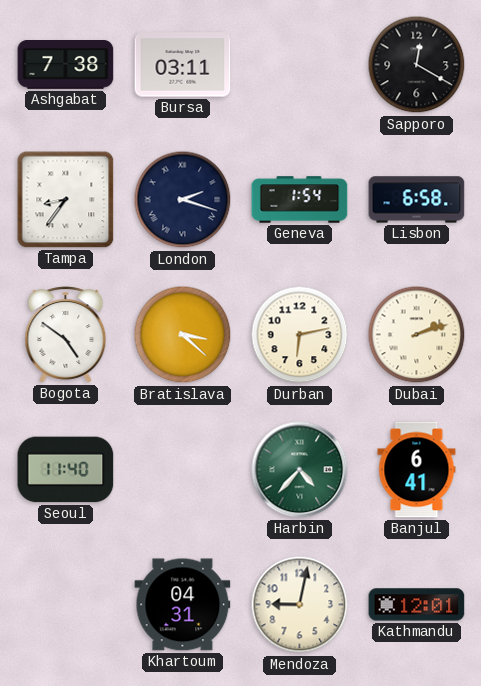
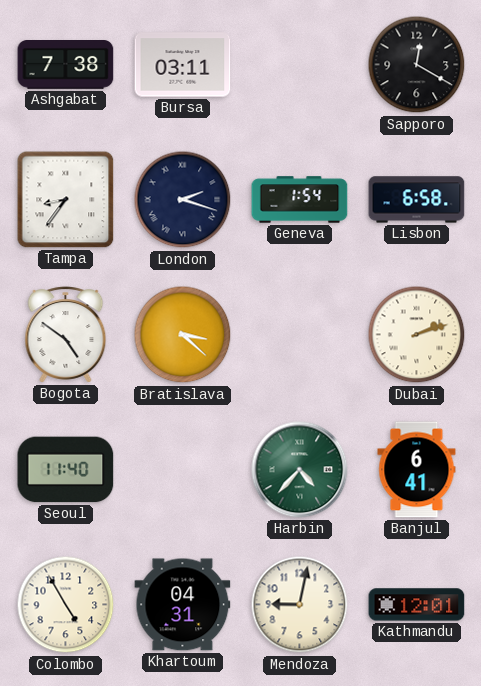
Durban: 6:13 -> none (300, 335)
Colombo: none -> 4:55 (66, 605)
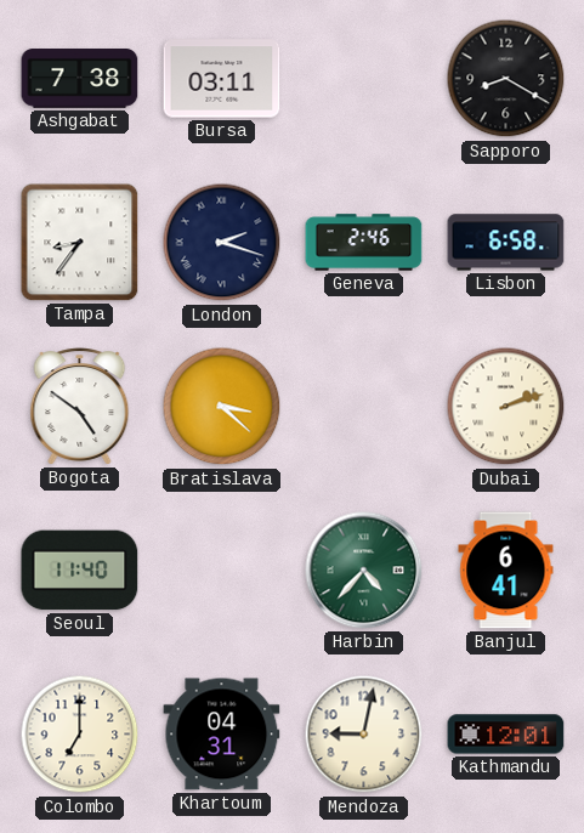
Sapporo: 12:20 -> 8:20 (506, 79)
Geneva: 1:54 -> 2:46 (364, 243)
Colombo: 4:55 -> 7:00 (80, 735)
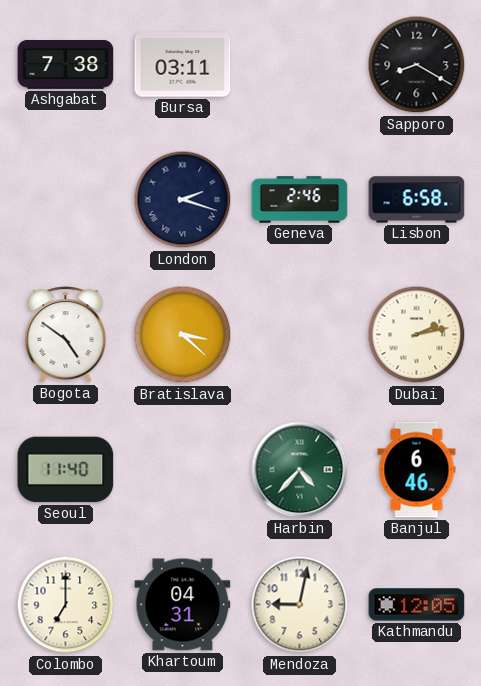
Tampa: 8:36 -> none (80, 243)
Dubai: 2:12 -> 2:13 (417, 335)
Banjul: 6:41 -> 6:46 (417, 470)
Kathmandu: 12:01 -> 12:05 (417, 605)
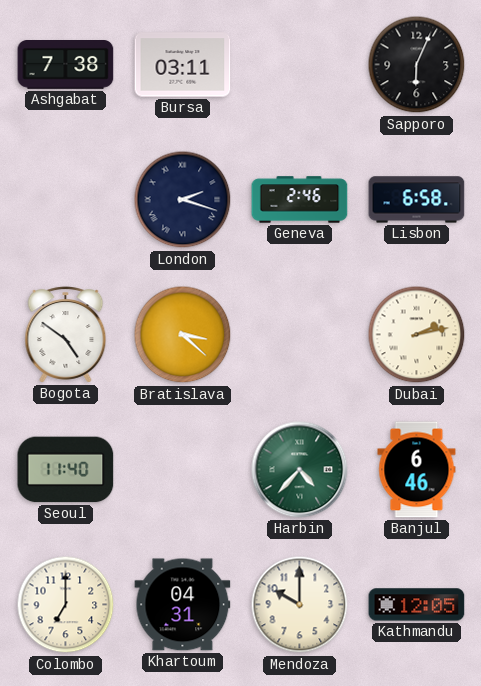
Sapporo: 8:20 -> 6:04 (417, 65)
Mendoza: 9:02 -> 10:00 (300, 605)
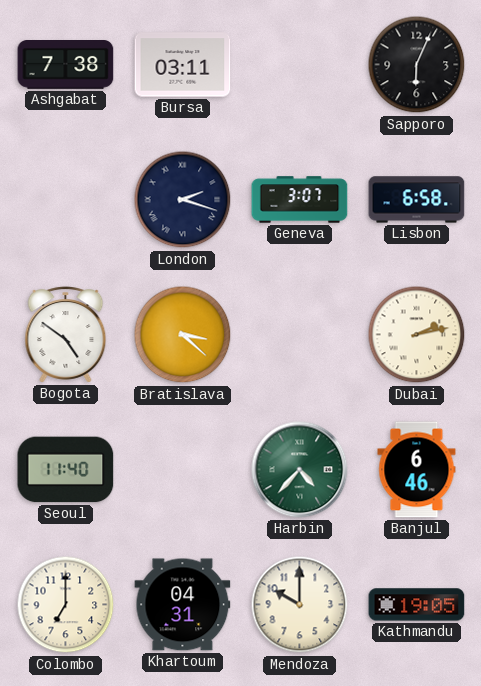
Geneva: 2:46 -> 3:07 (300, 200)
Kathmandu: 12:05 -> 19:05 (417, 605)
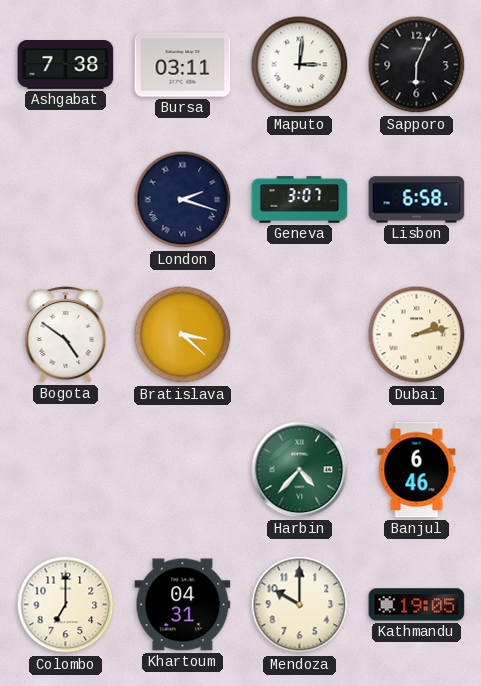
Maputo: none -> 3:01 (300, 65)
Seoul: 11:40 -> none (66, 470)
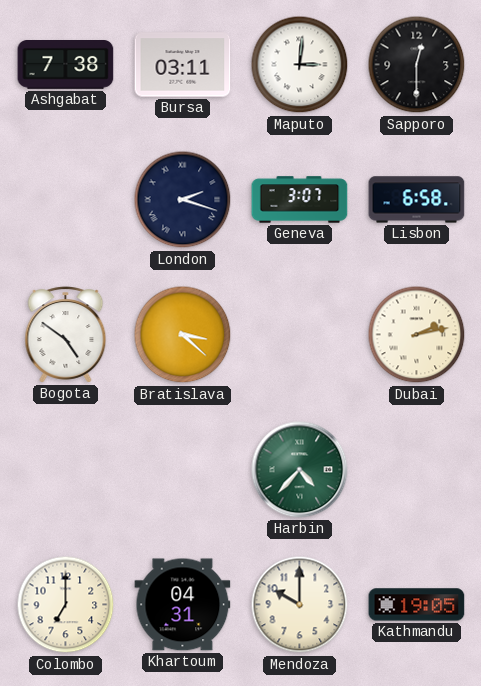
Sapporo: 6:04 -> 12:30 (417, 65)
Banjul: 6:46 -> none (417, 470)
